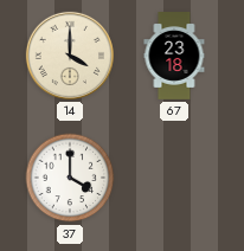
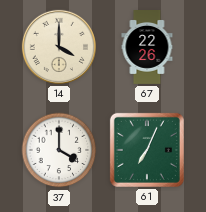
67: 23:18 -> 22:26 (147, 48)
61: none -> 7:04 (147, 150)
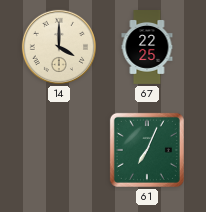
67: 22:26 -> 22:25 (147, 48)
37: 4:00 -> none (59, 150)
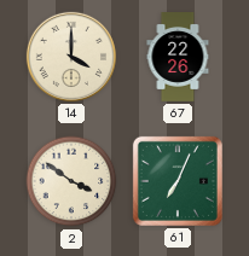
67: 22:25 -> 22:26 (178, 58)
2: none -> 3:51 (71, 181)
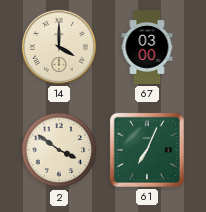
67: 22:26 -> 03:00 (147, 48)
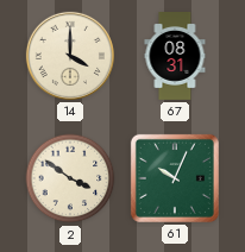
67: 03:00 -> 08:31 (175, 57)
61: 7:04 -> 10:04 (175, 178)
